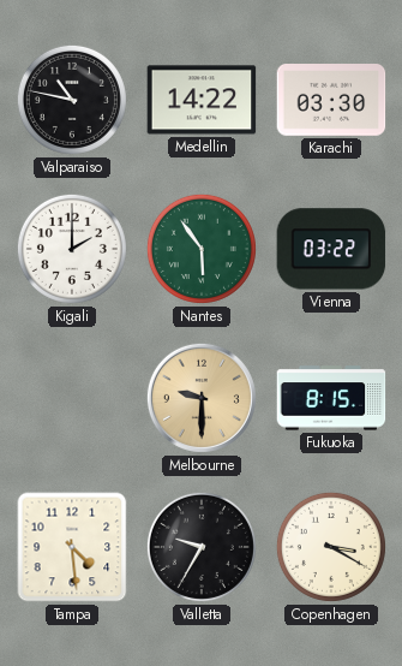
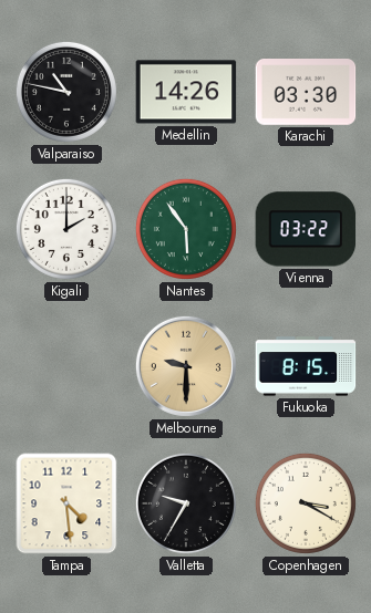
Medellin: 14:22 -> 14:26 (186, 92)
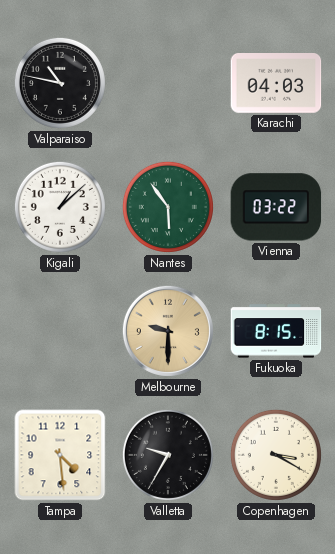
Medellin: 14:26 -> none (186, 92)
Karachi: 03:30 -> 04:03 (276, 84)
Kigali: 2:00 -> 1:08 (60, 207)
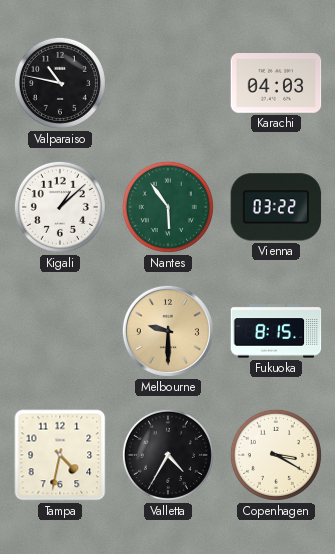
Tampa: 4:29 -> 4:32 (60, 455)
Valletta: 9:35 -> 4:35 (168, 455)
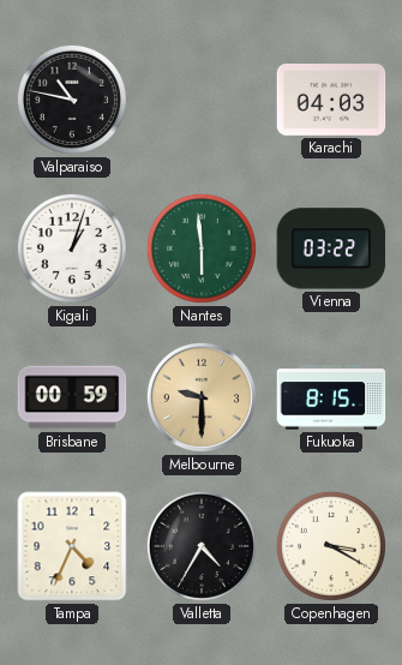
Kigali: 1:08 -> 1:03 (72, 248)
Nantes: 5:54 -> 5:59 (202, 248)
Brisbane: none -> 00:59 (72, 397)
Tampa: 4:32 -> 4:34 (72, 546)
